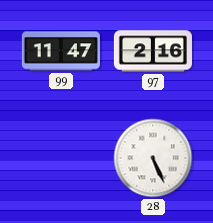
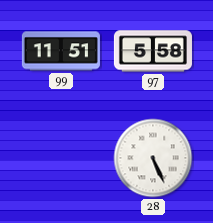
99: 11:47 -> 11:51 (61, 51)
97: 2:16 -> 5:58 (153, 51)
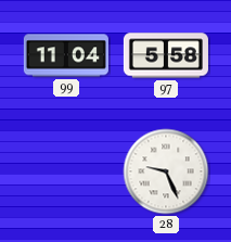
99: 11:51 -> 11:04 (66, 55)
28: 5:26 -> 9:26 (166, 171)
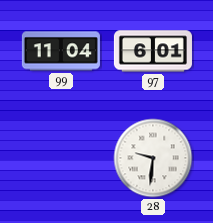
97: 5:58 -> 6:01 (153, 51)
28: 9:26 -> 9:31 (153, 158)
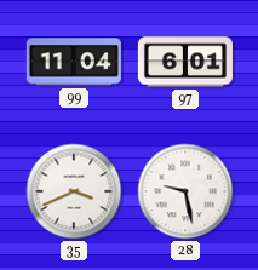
35: none -> 3:41 (74, 191)
28: 9:31 -> 9:28 (185, 191)
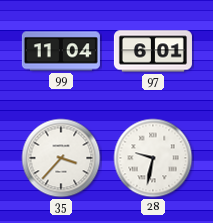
35: 3:41 -> 3:37 (61, 158)
28: 9:28 -> 9:32 (153, 158)
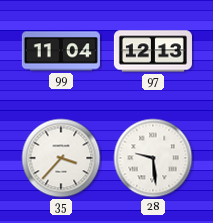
97: 6:01 -> 12:13 (153, 51)
28: 9:32 -> 9:29 (153, 158)
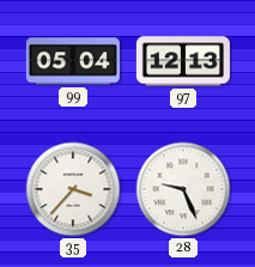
99: 11:04 -> 05:04 (73, 61)
28: 9:29 -> 9:26 (183, 189)
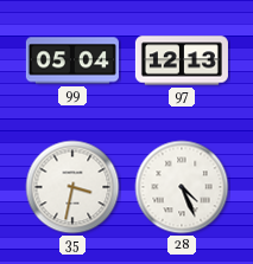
35: 3:37 -> 3:32 (72, 187)
28: 9:26 -> 4:26 (182, 187)
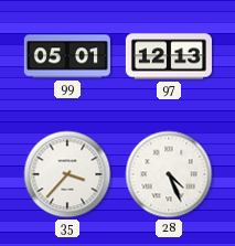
99: 05:04 -> 05:01 (67, 56)
35: 3:32 -> 3:37 (67, 174)
